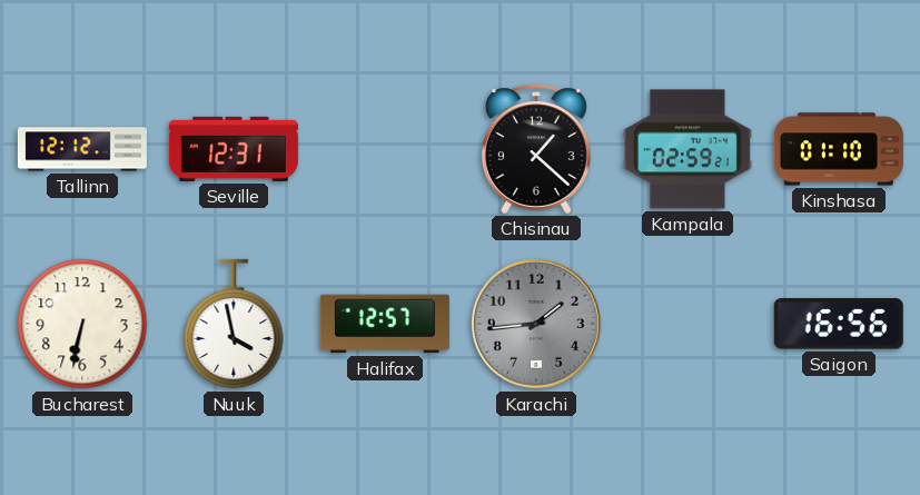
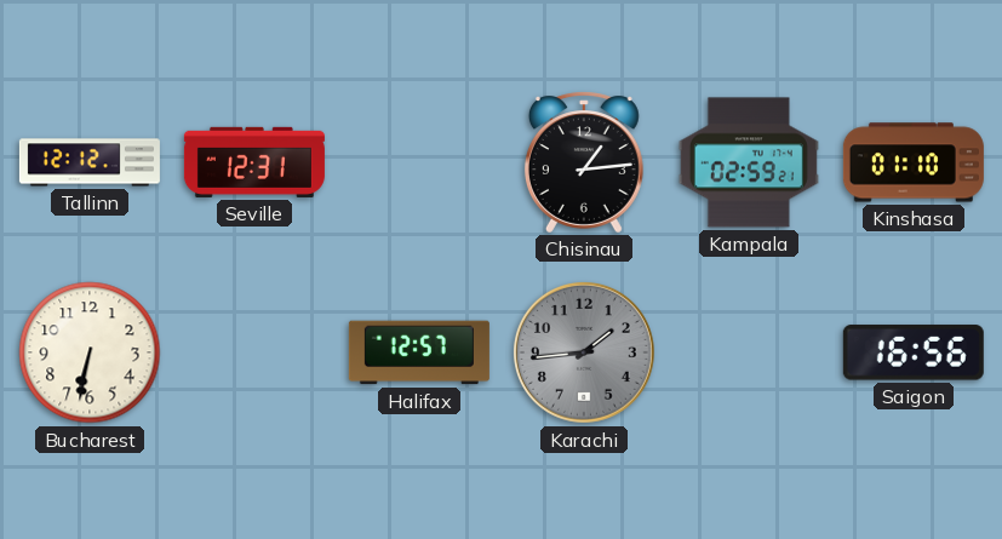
Chisinau: 1:22 -> 1:14 (584, 162)
Nuuk: 3:58 -> none (234, 324)
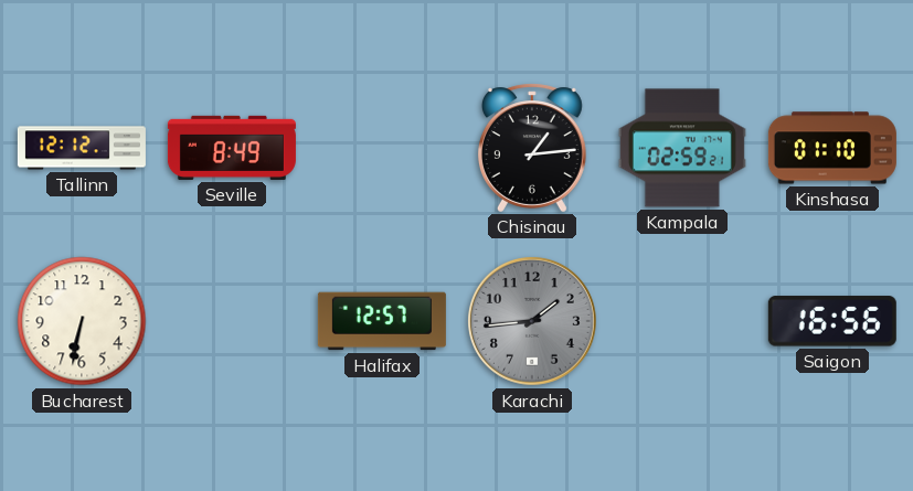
Seville: 12:31 -> 8:49 (232, 148)
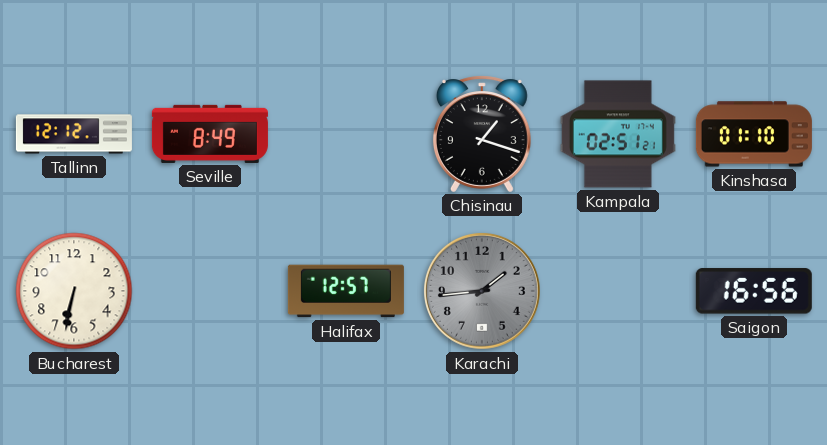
Chisinau: 1:14 -> 1:18 (482, 134)
Kampala: 02:59 -> 02:51 (618, 134)
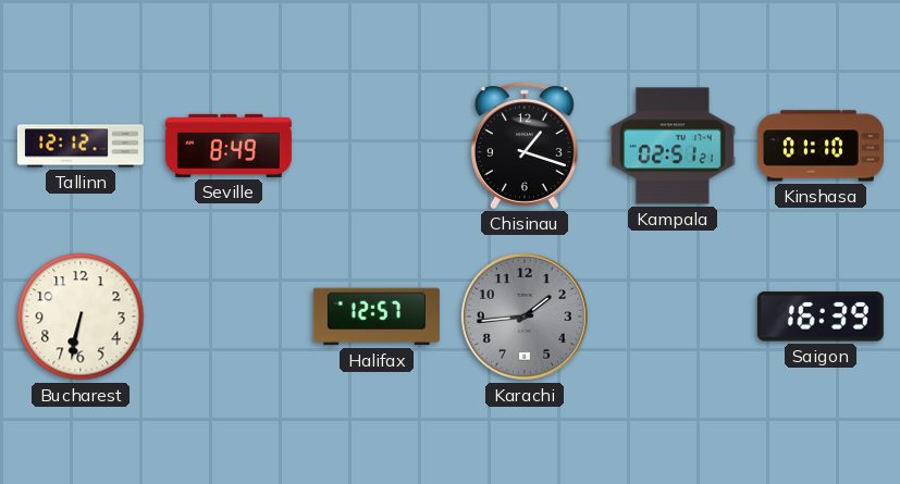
Saigon: 16:56 -> 16:39 (821, 317)
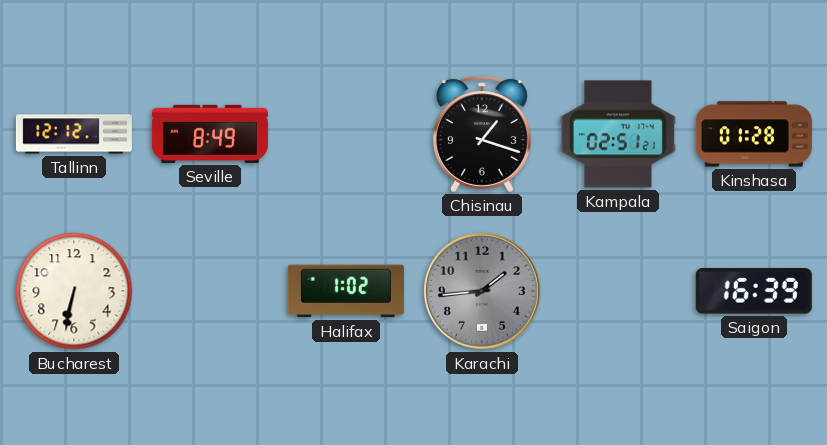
Kinshasa: 01:10 -> 01:28 (754, 134)
Halifax: 12:57 -> 1:02 (346, 291)
